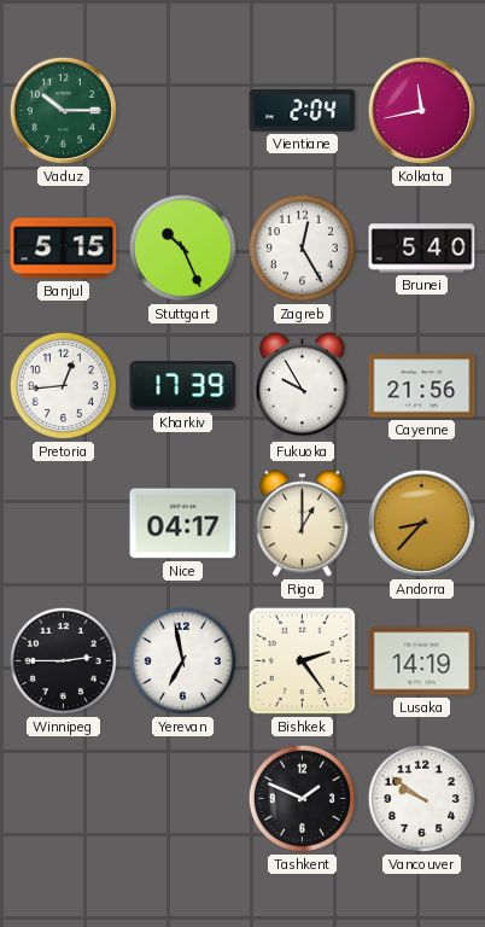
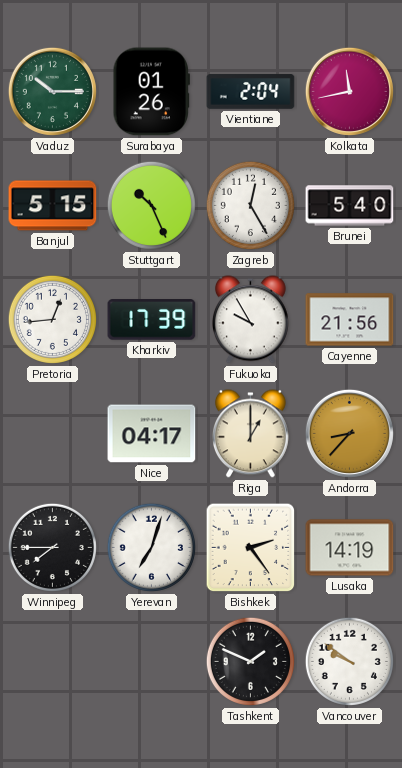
Surabaya: none -> 01:26 (151, 92)
Winnipeg: 2:45 -> 7:45 (52, 547)
Yerevan: 6:58 -> 7:03 (151, 547)
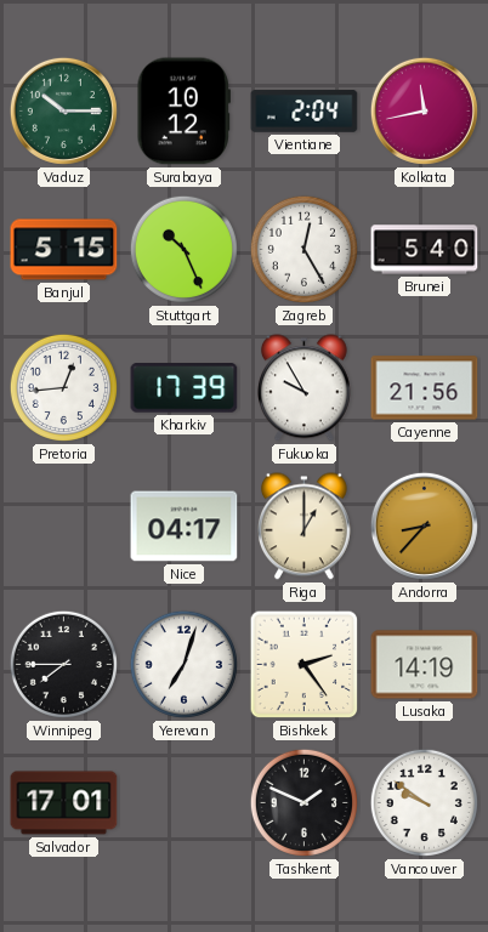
Surabaya: 01:26 -> 10:12 (183, 112)
Salvador: none -> 17:01 (64, 803)
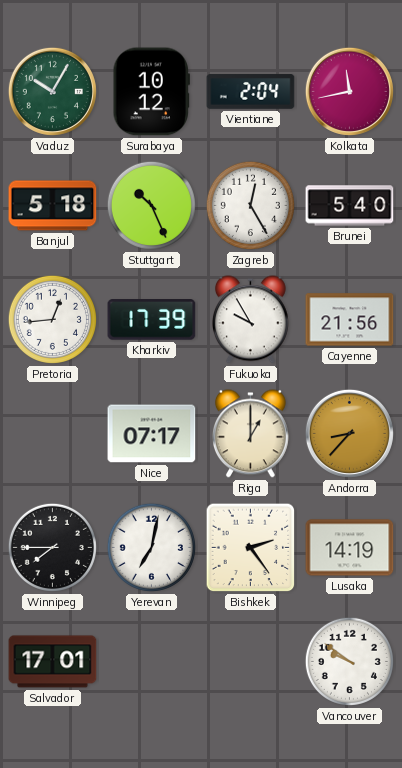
Vaduz: 10:15 -> 10:05 (52, 91)
Banjul: 5:15 -> 5:18 (53, 206)
Nice: 04:17 -> 07:17 (152, 434)
Yerevan: 7:03 -> 7:02 (151, 547)
Tashkent: 1:49 -> none (303, 802)
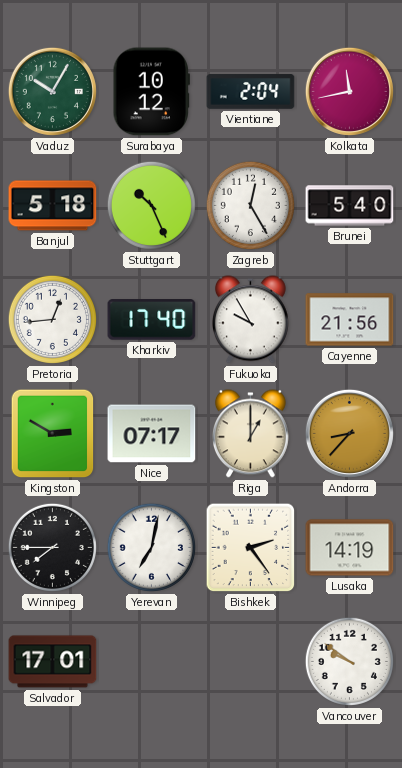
Kharkiv: 17:39 -> 17:40 (152, 320)
Kingston: none -> 2:50 (53, 434)
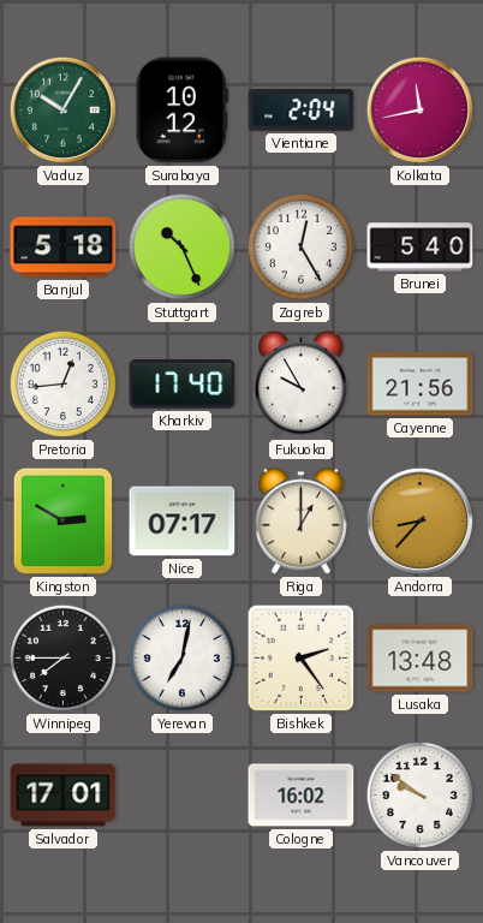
Lusaka: 14:19 -> 13:48 (421, 659)
Cologne: none -> 16:02 (302, 796)
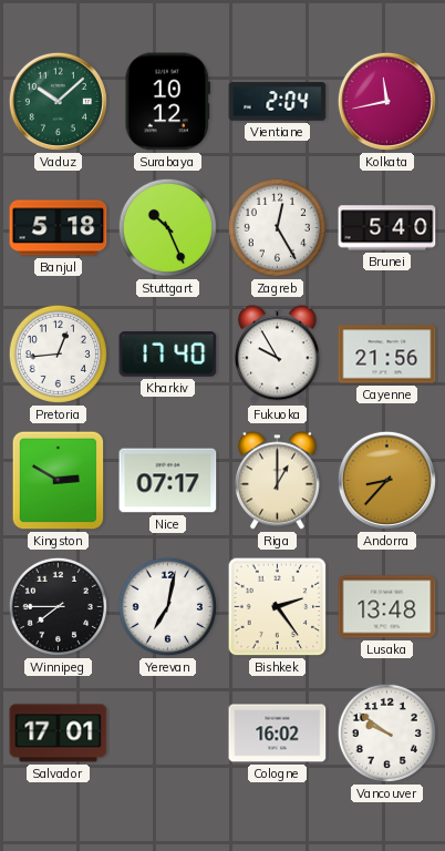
Vaduz: 10:05 -> 10:08 (58, 101)
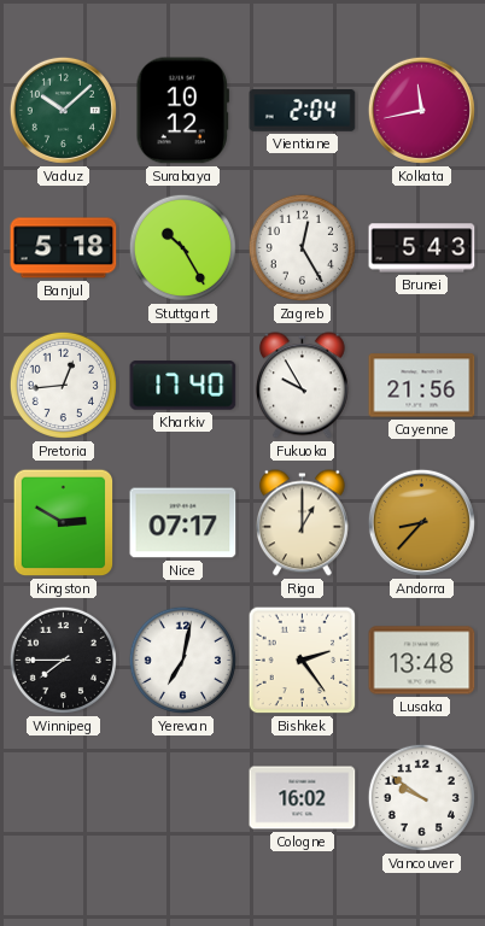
Stuttgart: 10:26 -> 10:25 (182, 247)
Brunei: 5:40 -> 5:43 (422, 248)
Salvador: 17:01 -> none (59, 734)
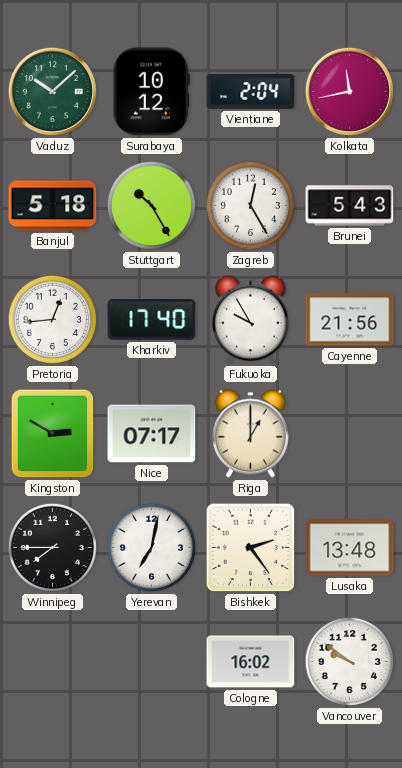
Andorra: 8:37 -> none (421, 522)
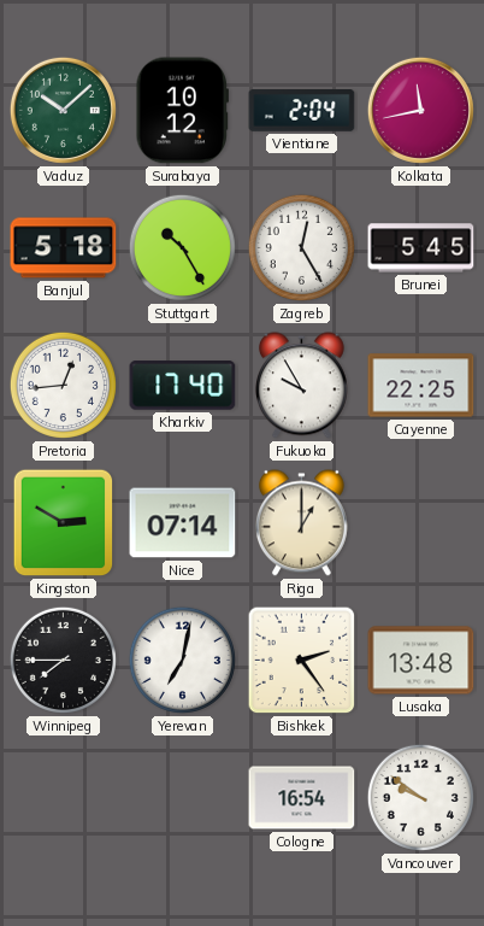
Brunei: 5:43 -> 5:45 (421, 248)
Cayenne: 21:56 -> 22:25 (421, 386)
Nice: 07:17 -> 07:14 (183, 523)
Cologne: 16:02 -> 16:54 (302, 798)
